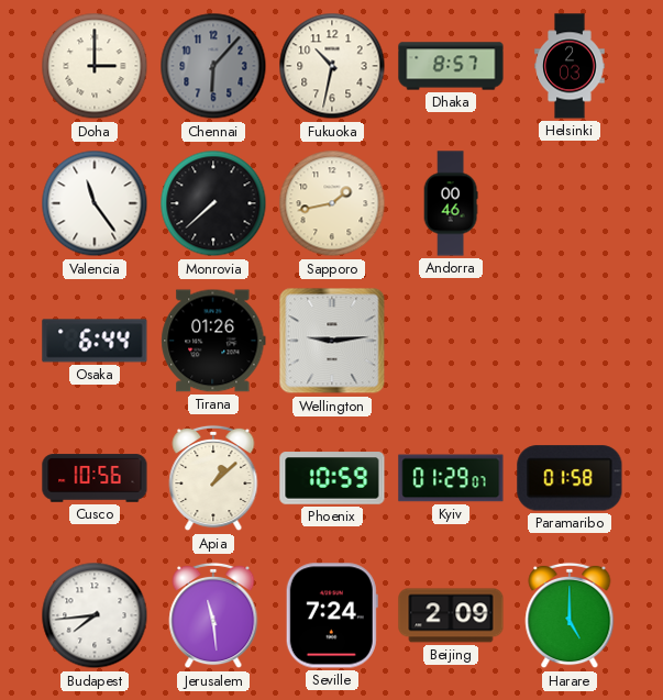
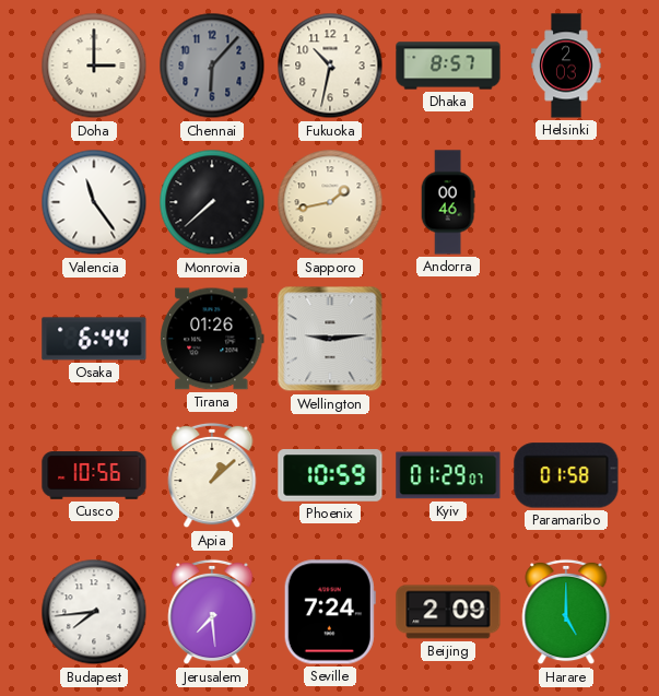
Jerusalem: 11:29 -> 7:29 (212, 612)
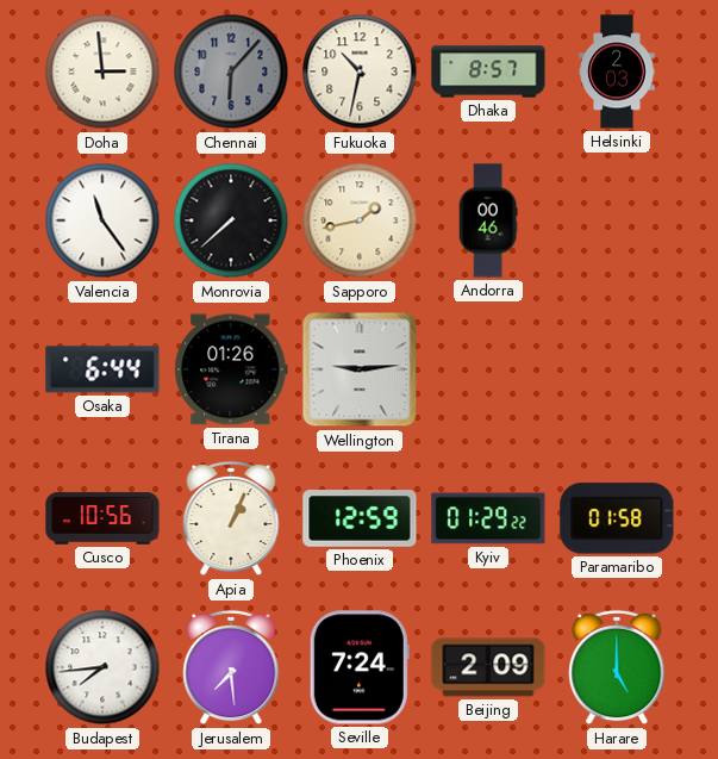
Doha: 3:00 -> 2:59 (102, 71)
Apia: 1:08 -> 1:04 (231, 518)
Phoenix: 10:59 -> 12:59 (360, 518)
Kyiv: 01:29:07 -> 01:29:22 (488, 518)
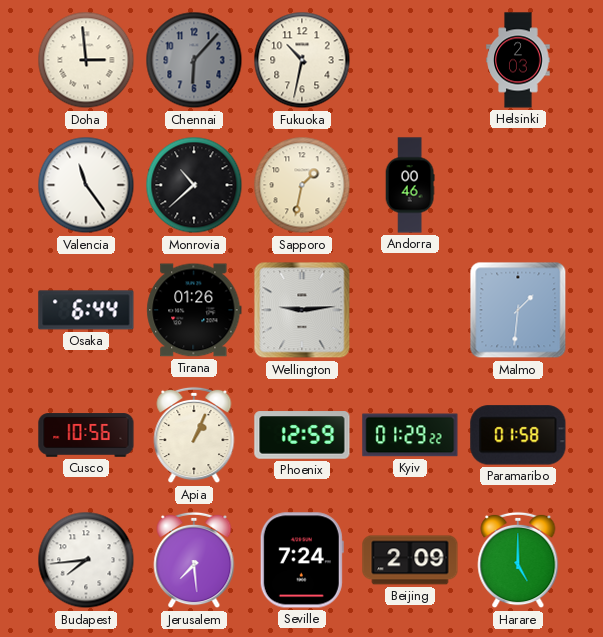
Dhaka: 8:57 -> none (488, 71)
Monrovia: 7:38 -> 10:38 (194, 185)
Sapporo: 1:43 -> 1:32 (302, 185)
Malmo: none -> 1:31 (518, 310)
